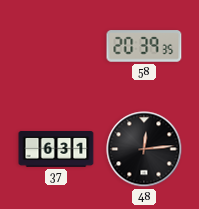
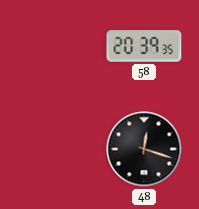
37: 6:31 -> none (56, 149)
48: 12:14 -> 12:18 (144, 149)
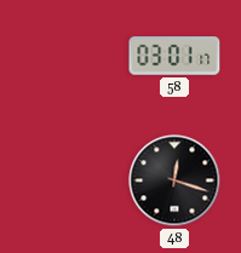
58: 20:39 -> 03:01 (174, 56)
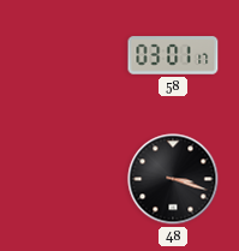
48: 12:18 -> 3:18 (173, 179)
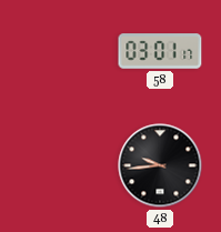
48: 3:18 -> 9:44 (160, 165)
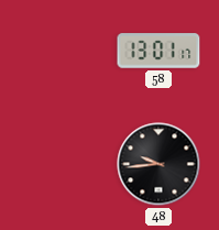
58: 03:01 -> 13:01 (158, 51)
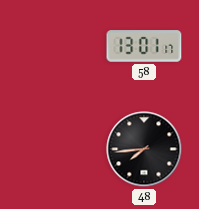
48: 9:44 -> 7:44 (144, 149)
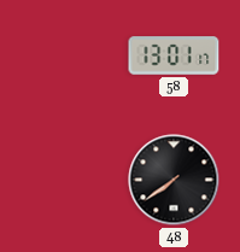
48: 7:44 -> 7:39 (174, 180)
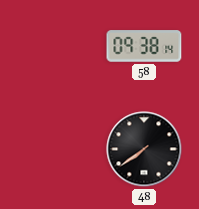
58: 13:01 -> 09:38 (144, 46)
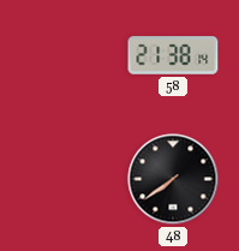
58: 09:38 -> 21:38 (173, 55)
